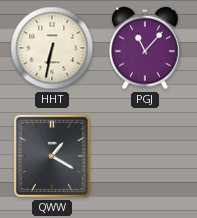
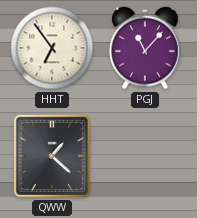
HHT: 6:32 -> 6:54 (52, 48)
QWW: 1:20 -> 1:22 (52, 156)
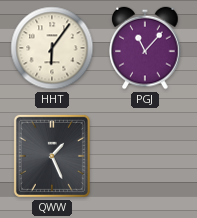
HHT: 6:54 -> 6:06 (52, 48)
QWW: 1:22 -> 1:26 (52, 156)
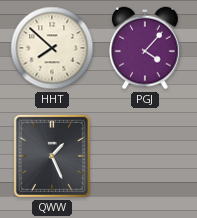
HHT: 6:06 -> 7:52 (52, 48)
PGJ: 11:07 -> 4:07 (145, 48)
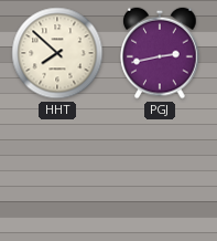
PGJ: 4:07 -> 2:43 (160, 53)
QWW: 1:26 -> none (52, 156)
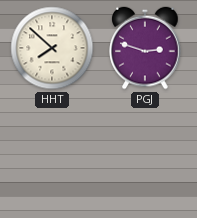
PGJ: 2:43 -> 2:48 (145, 48)
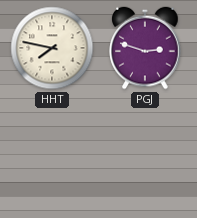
HHT: 7:52 -> 7:47 (52, 48)
